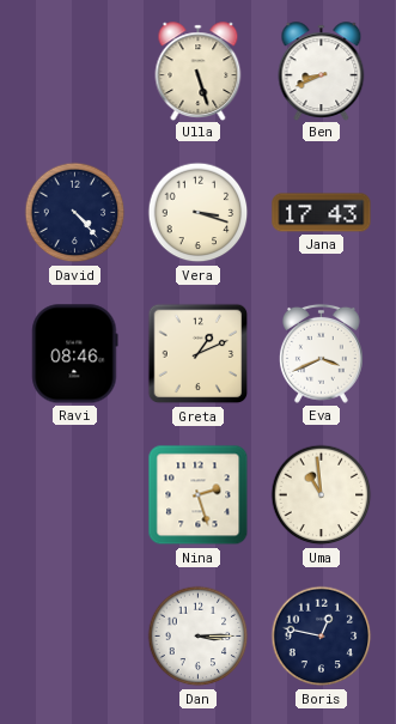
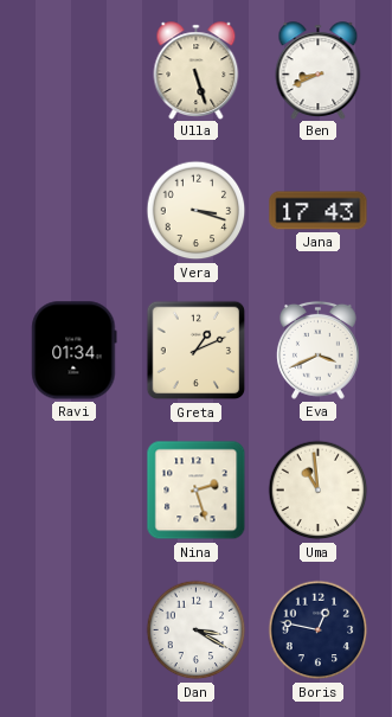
David: 4:23 -> none (75, 213)
Ravi: 08:46 -> 01:34 (75, 351)
Dan: 3:15 -> 3:20 (197, 630)
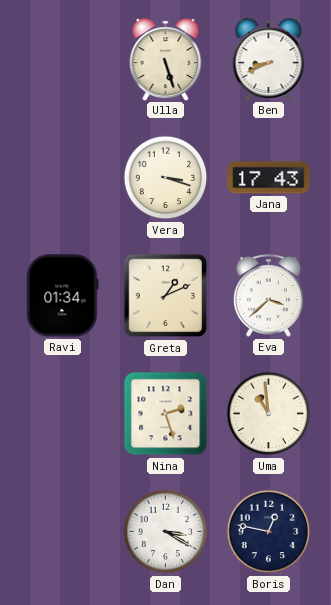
Eva: 3:41 -> 3:38 (269, 295)
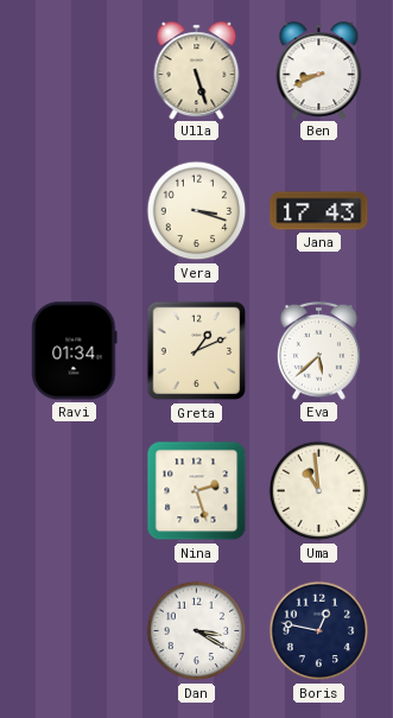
Eva: 3:38 -> 5:38 (319, 350)
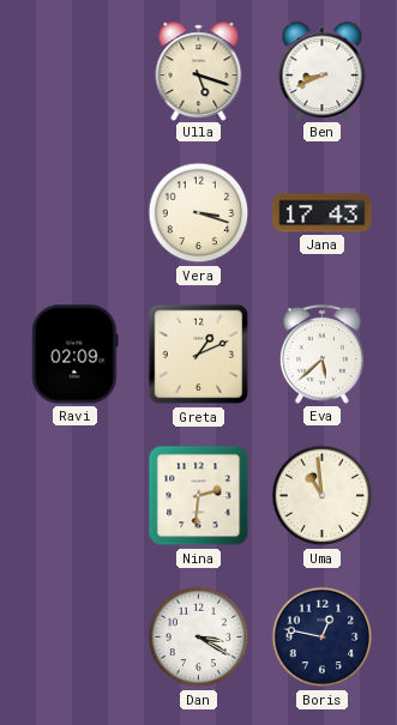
Ulla: 5:27 -> 5:18 (199, 71)
Ravi: 01:34 -> 02:09 (76, 355)
Nina: 2:27 -> 2:31 (199, 496)
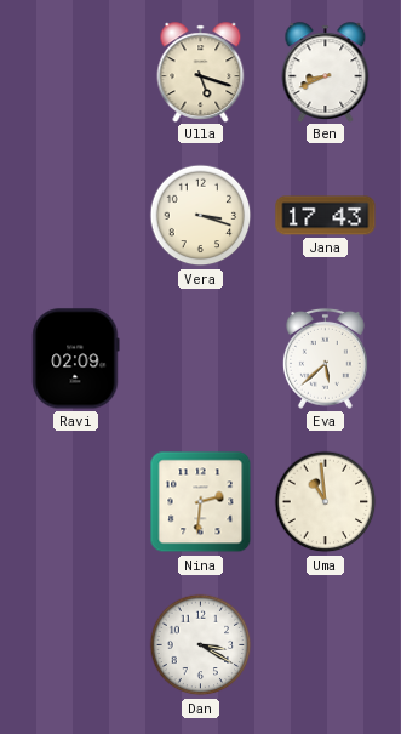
Greta: 1:11 -> none (199, 355)
Boris: 12:47 -> none (323, 638)
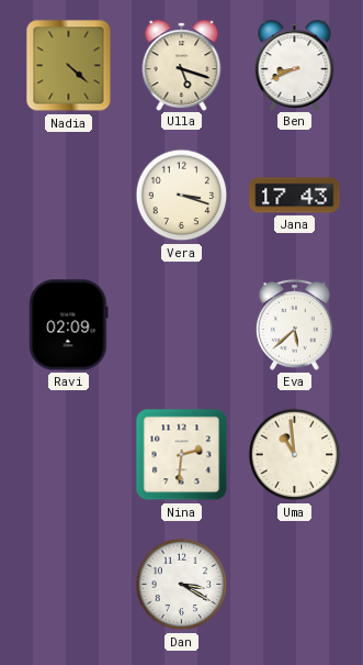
Nadia: none -> 4:22 (69, 66)
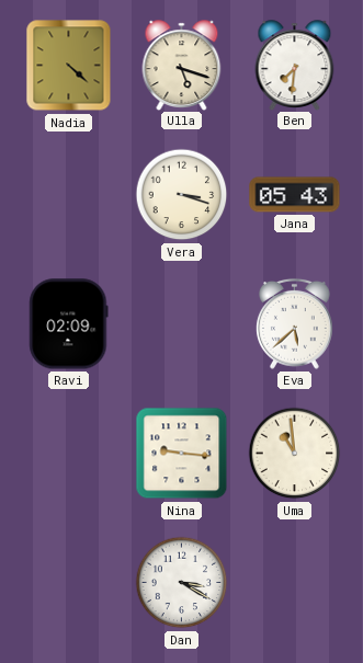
Ben: 8:41 -> 7:31 (295, 65)
Jana: 17:43 -> 05:43 (295, 195)
Nina: 2:31 -> 9:16 (182, 454)
